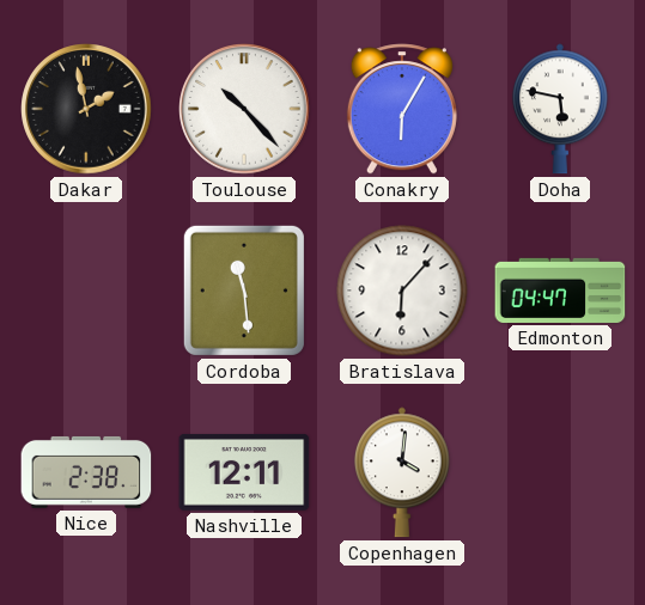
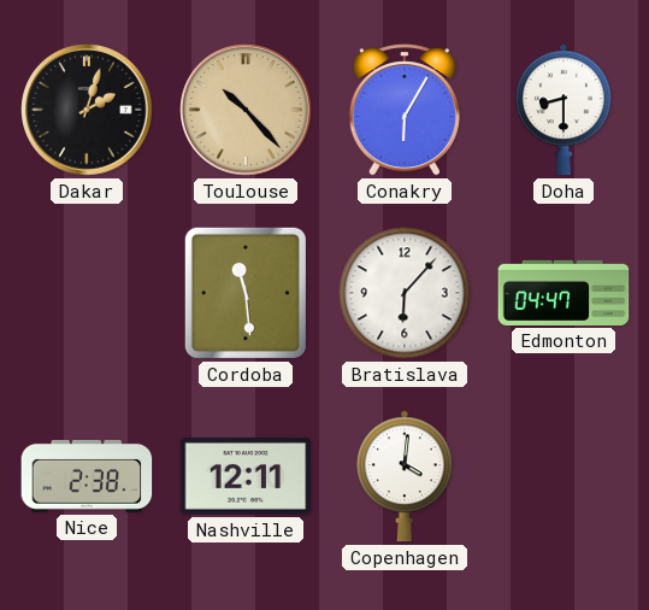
Dakar: 1:58 -> 2:03 (87, 110)
Toulouse dial: white -> champagne (246, 110)
Doha: 5:47 -> 8:30 (564, 110)
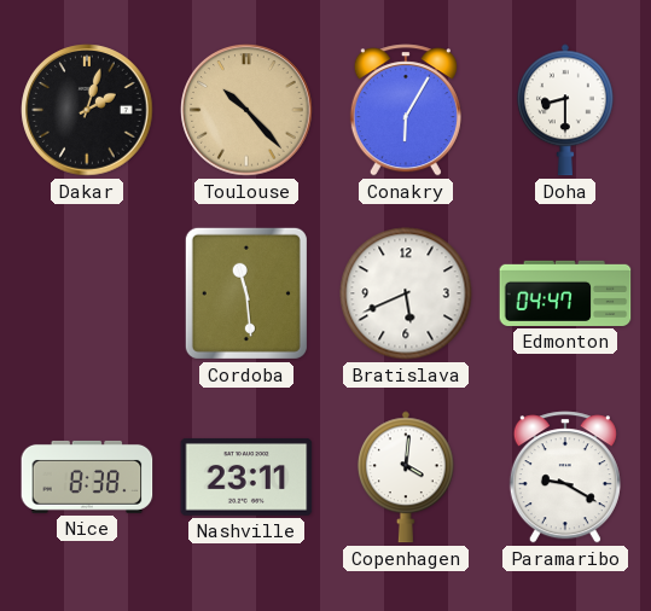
Bratislava: 6:07 -> 5:41 (406, 293)
Nice: 2:38 -> 8:38 (87, 477)
Nashville: 12:11 -> 23:11 (246, 477)
Paramaribo: none -> 9:20 (565, 477)
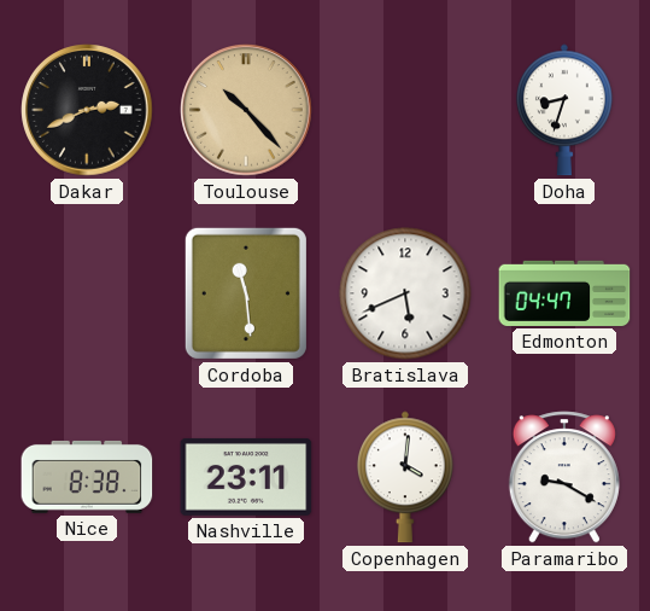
Dakar: 2:03 -> 2:41 (87, 110)
Conakry: 6:05 -> none (406, 110)
Doha: 8:30 -> 8:33 (564, 110)
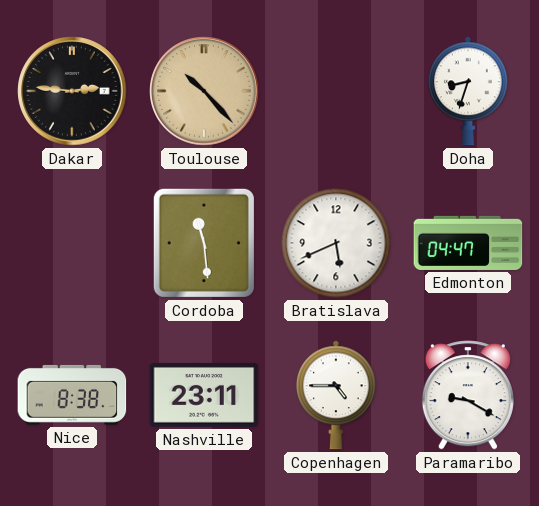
Dakar: 2:41 -> 2:46 (72, 91)
Copenhagen: 4:01 -> 4:45 (336, 395)
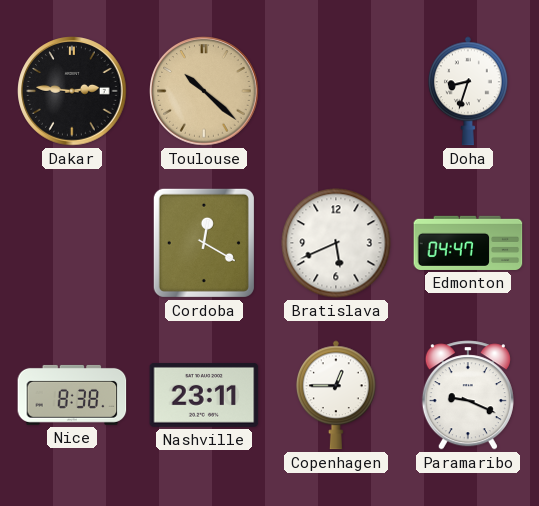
Toulouse: 10:23 -> 10:22 (204, 91)
Cordoba: 11:29 -> 12:20 (204, 243)
Copenhagen: 4:45 -> 12:45 (336, 395)
Paramaribo: 9:20 -> 9:19 (468, 395)
